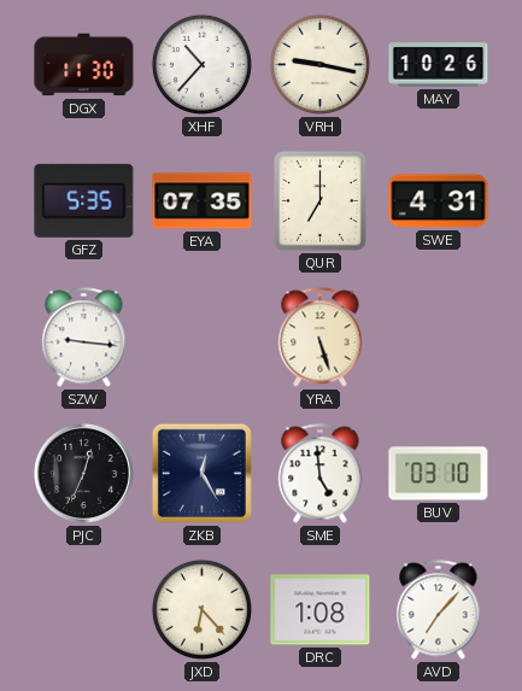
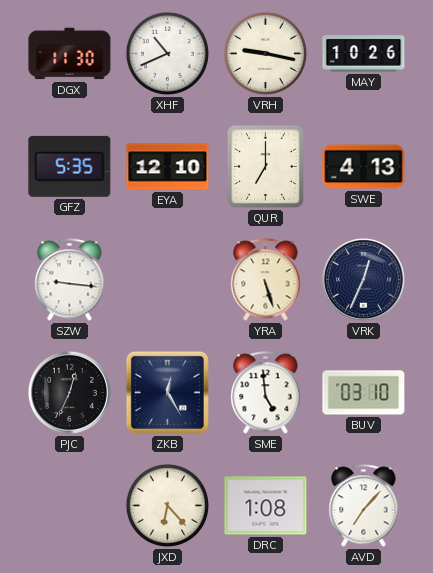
XHF: 10:37 -> 10:41 (167, 53)
EYA: 07:35 -> 12:10 (168, 167)
SWE: 4:31 -> 4:13 (364, 167)
VRK: none -> 12:34 (363, 279)
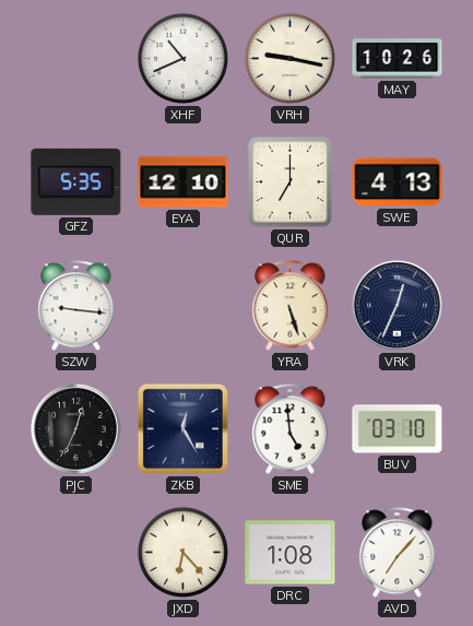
DGX: 11:30 -> none (70, 54)
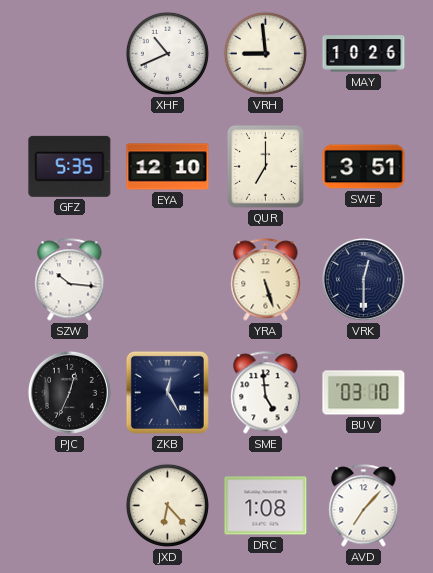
VRH: 9:17 -> 8:59 (265, 53)
SWE: 4:13 -> 3:51 (364, 167)
SZW: 9:16 -> 10:16 (70, 280)
VRK: 12:34 -> 12:30 (363, 279)
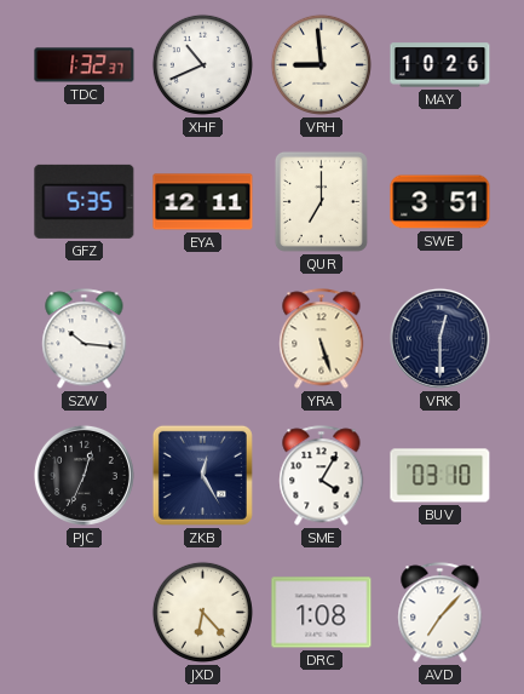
TDC: none -> 1:32 (85, 65)
EYA: 12:10 -> 12:11 (203, 202)
SME: 4:59 -> 4:05 (322, 476)
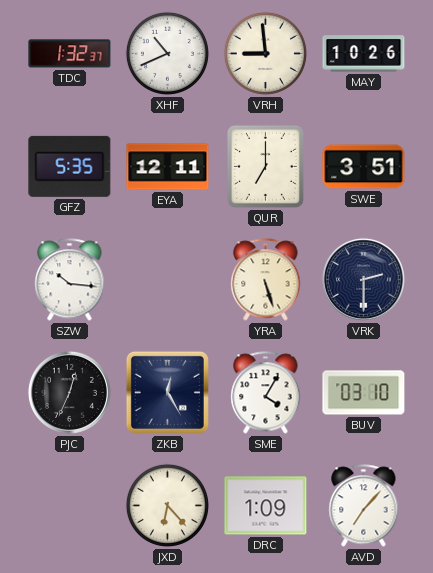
VRK: 12:30 -> 2:30 (363, 279)
DRC: 1:08 -> 1:09 (266, 506)
